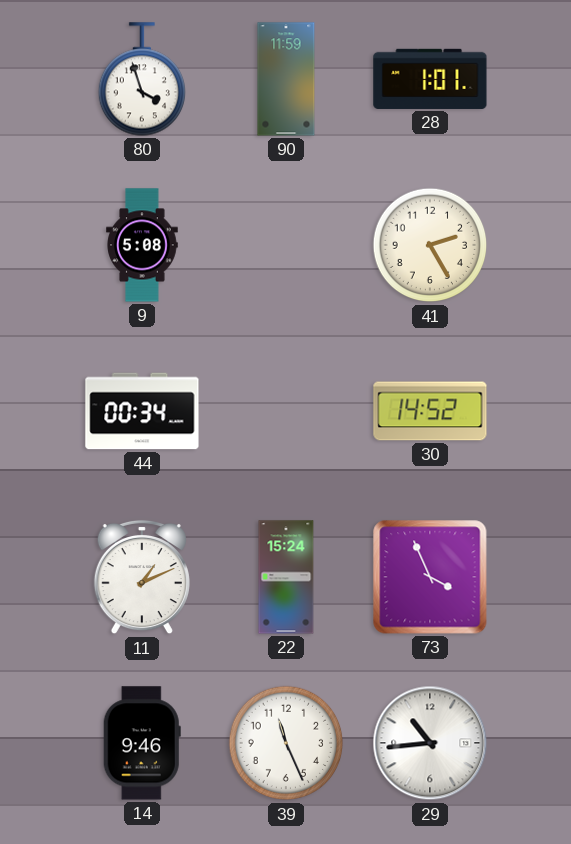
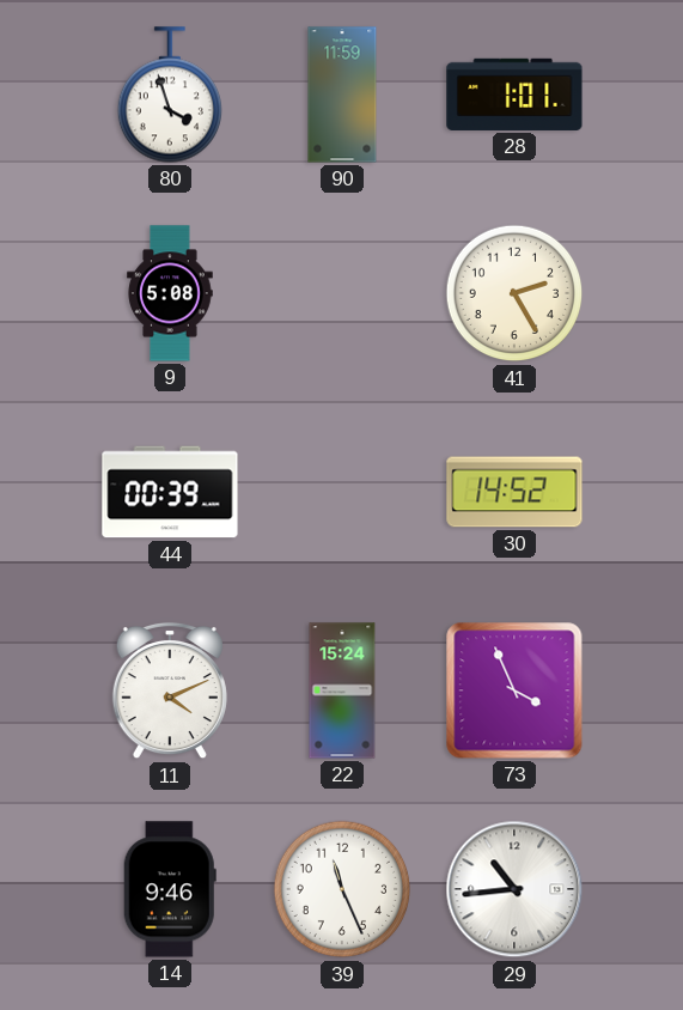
44: 00:34 -> 00:39 (170, 492)
11: 1:11 -> 4:11 (170, 690)
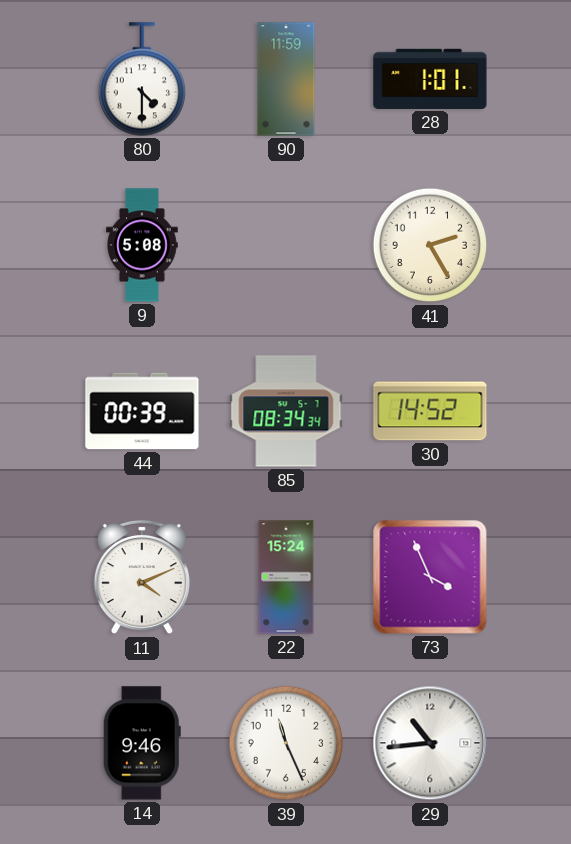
80: 3:57 -> 4:30 (141, 79)
85: none -> 08:34 (286, 411)
